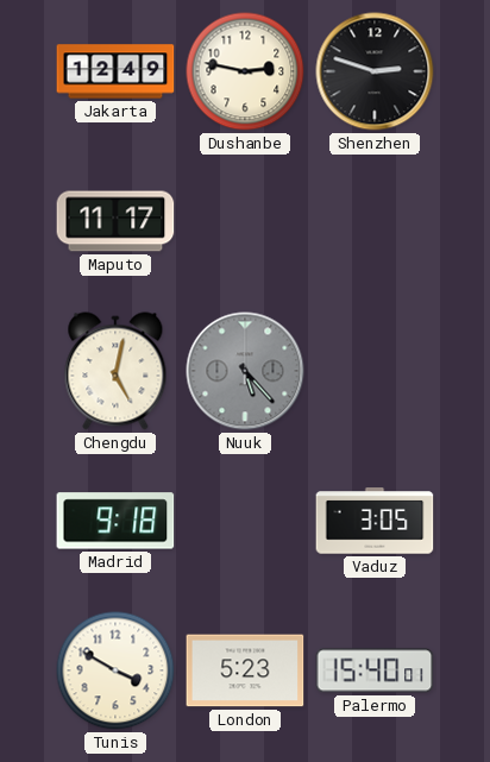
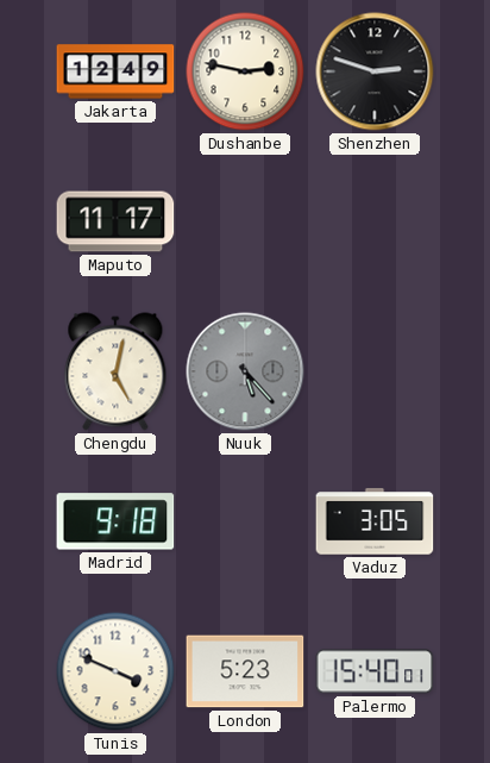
Tunis: 3:50 -> 3:49 (115, 671)
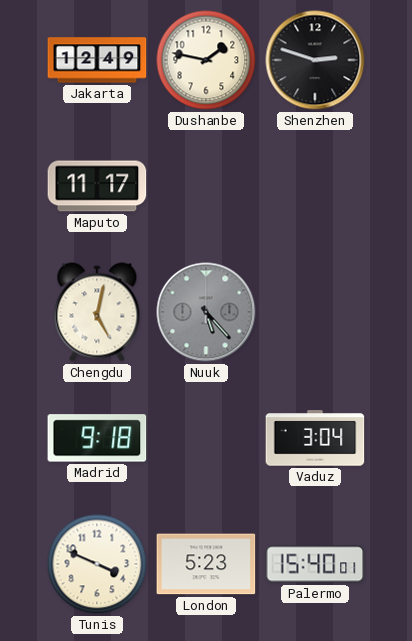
Dushanbe: 2:47 -> 1:47 (206, 60)
Vaduz: 3:05 -> 3:04 (315, 438)
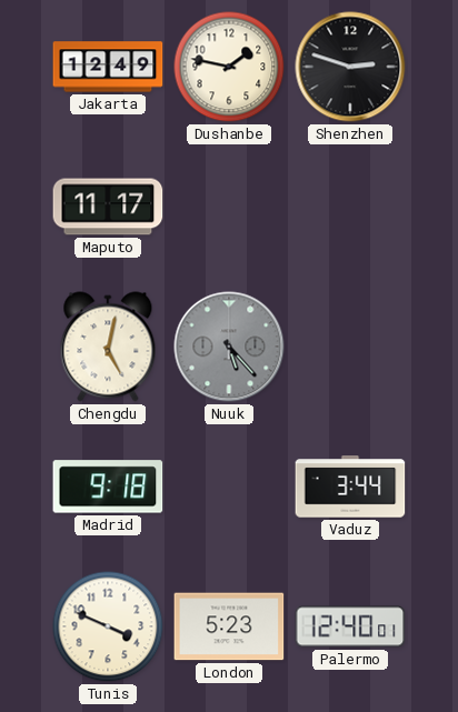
Vaduz: 3:04 -> 3:44 (350, 487)
Palermo: 15:40 -> 12:40 (350, 626)
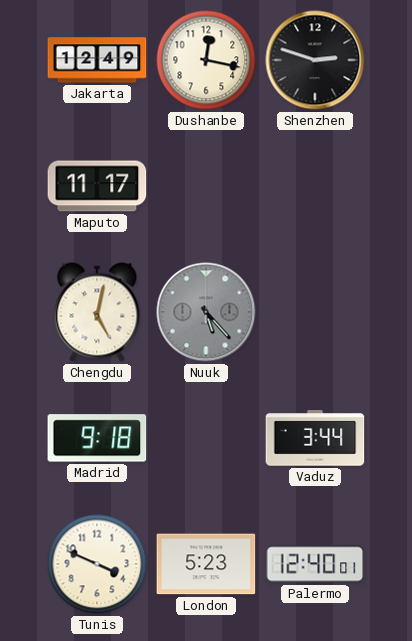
Dushanbe: 1:47 -> 12:17 (206, 60)
